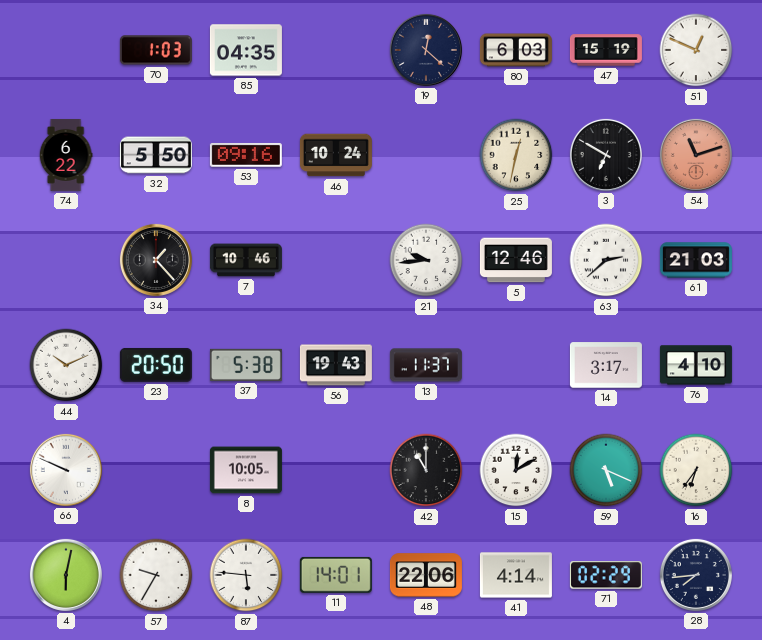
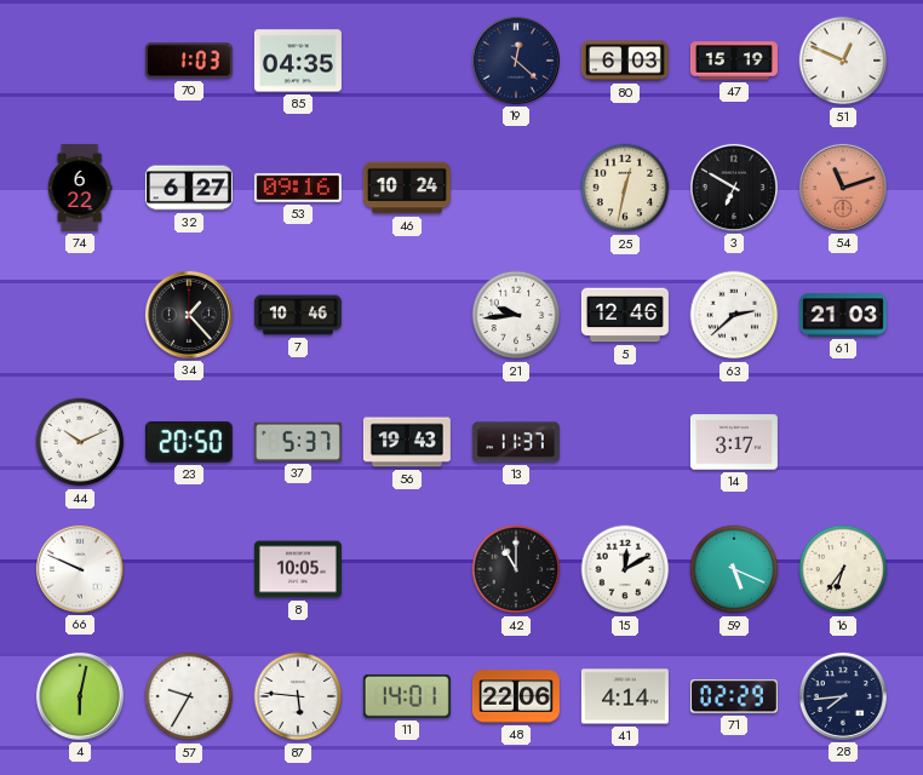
32: 5:50 -> 6:27 (189, 188)
37: 5:38 -> 5:37 (298, 442)
76: 4:10 -> none (696, 365)
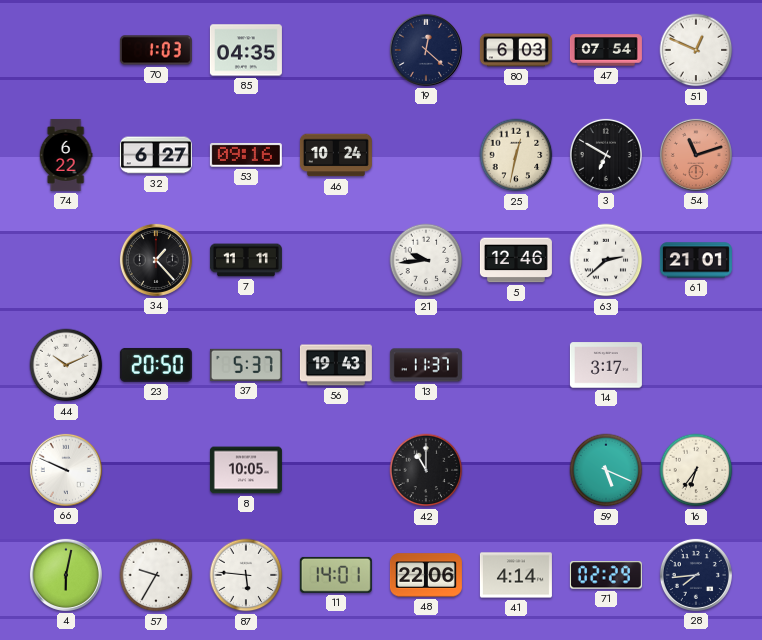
47: 15:19 -> 07:54 (606, 50)
7: 10:46 -> 11:11 (246, 260)
61: 21:03 -> 21:01 (696, 260)
15: 12:10 -> none (625, 569)
